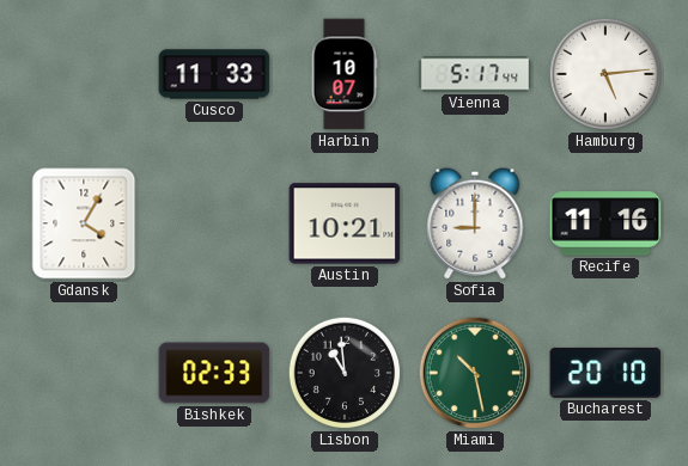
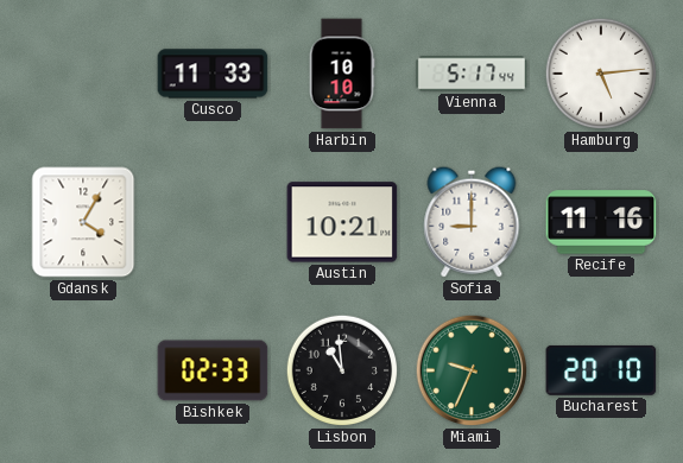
Harbin: 10:07 -> 10:10 (342, 74)
Miami: 10:28 -> 9:34 (472, 370)
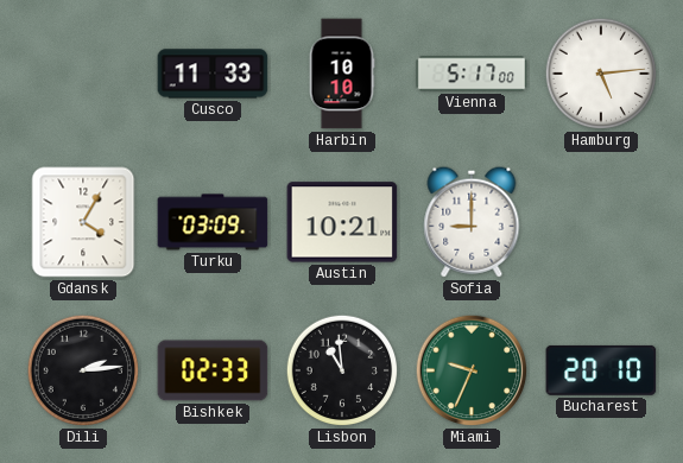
Vienna: 5:17:44 -> 5:17:00 (472, 74)
Turku: none -> 03:09 (213, 222)
Recife: 11:16 -> none (601, 222)
Dili: none -> 2:14 (83, 370)
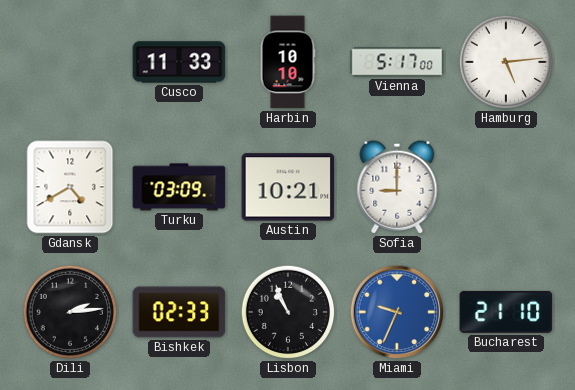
Gdansk: 4:05 -> 4:40 (70, 187)
Lisbon: 10:59 -> 10:56 (288, 312)
Miami dial: green -> blue (397, 312)
Bucharest: 20:10 -> 21:10 (506, 312)
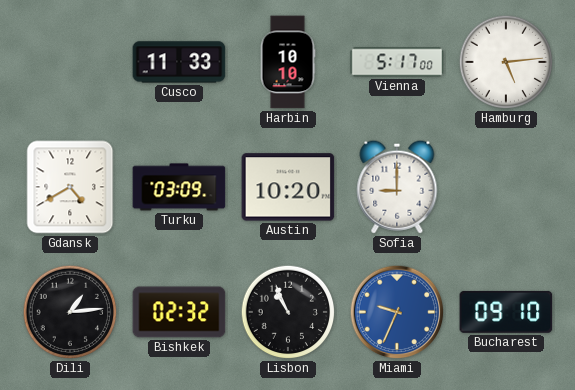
Austin: 10:21 -> 10:20 (288, 187)
Dili: 2:14 -> 1:14 (70, 312)
Bishkek: 02:33 -> 02:32 (179, 312)
Bucharest: 21:10 -> 09:10 (506, 312)
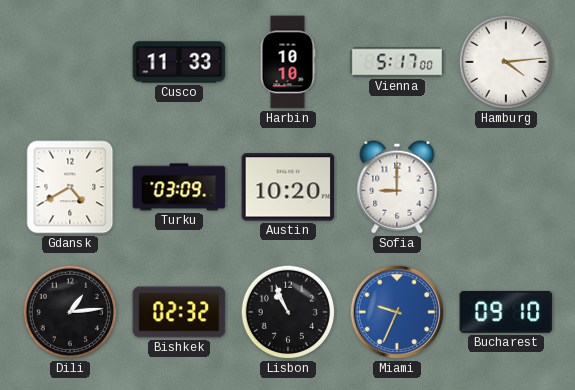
Hamburg: 5:14 -> 4:14 (506, 62)
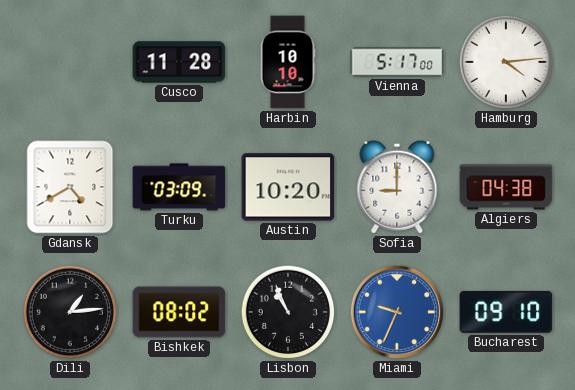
Cusco: 11:33 -> 11:28 (179, 62)
Algiers: none -> 04:38 (506, 187)
Bishkek: 02:32 -> 08:02 (179, 312)
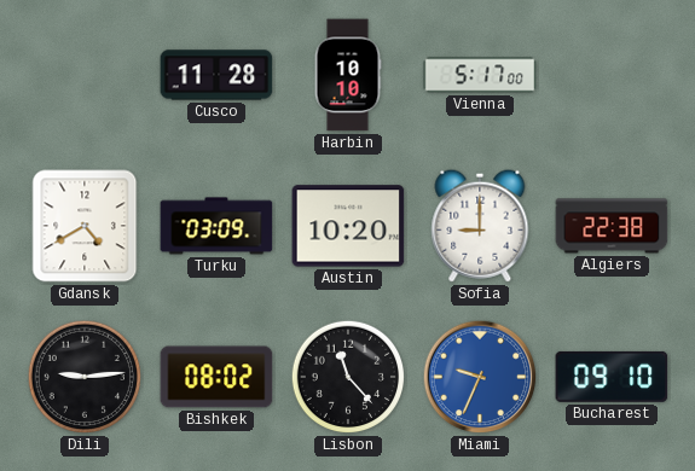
Hamburg: 4:14 -> none (506, 62)
Algiers: 04:38 -> 22:38 (612, 226)
Dili: 1:14 -> 9:14 (85, 377)
Lisbon: 10:56 -> 11:23 (348, 377)
